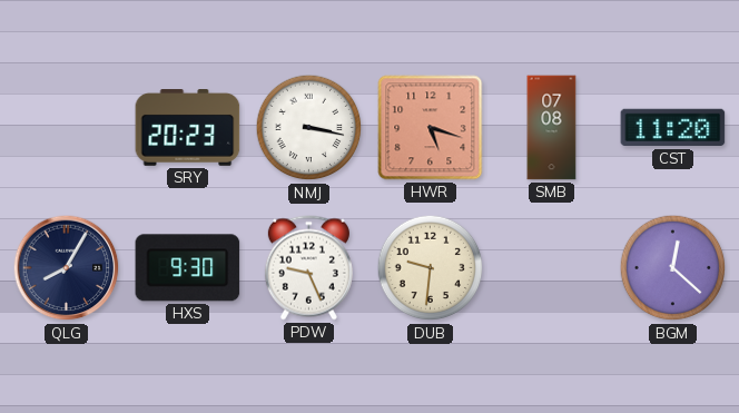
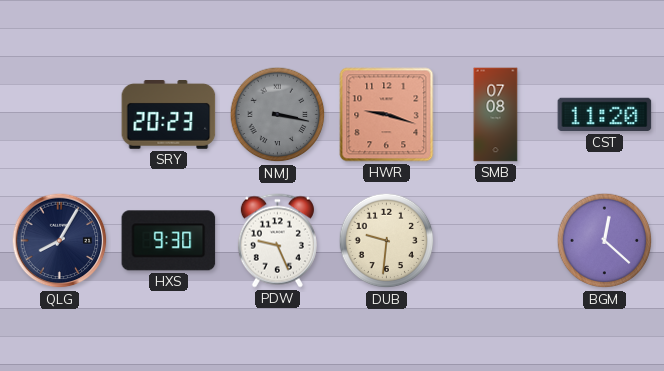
NMJ dial: white -> grey (278, 115)
HWR: 5:18 -> 9:18 (387, 115)
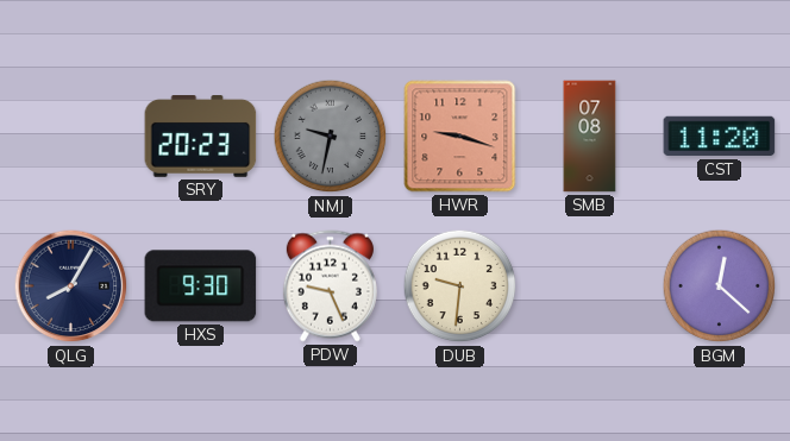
NMJ: 3:17 -> 9:32 (331, 137)
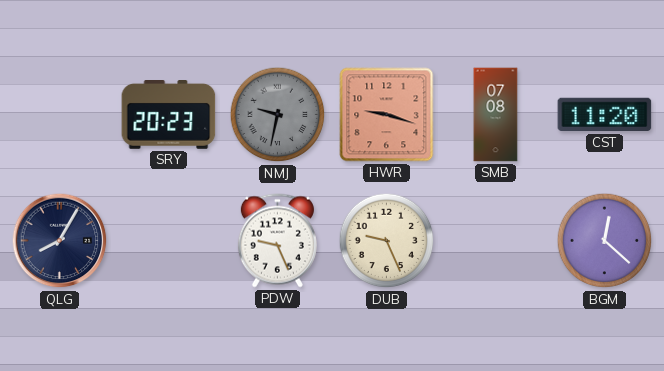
HXS: 9:30 -> none (201, 286)
DUB: 9:31 -> 9:26 (387, 241)
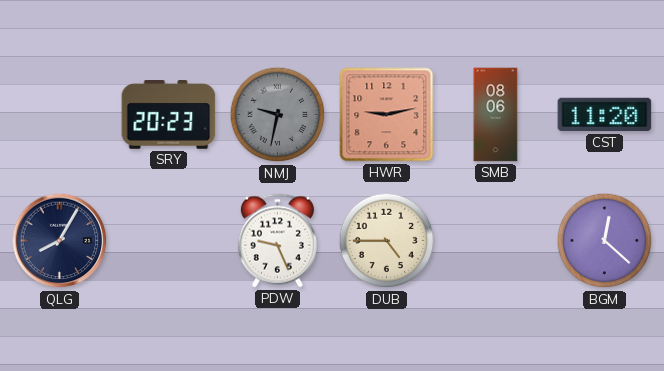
HWR: 9:18 -> 9:13 (387, 115)
SMB: 07:08 -> 08:06 (496, 115)
DUB: 9:26 -> 4:45 (387, 241)
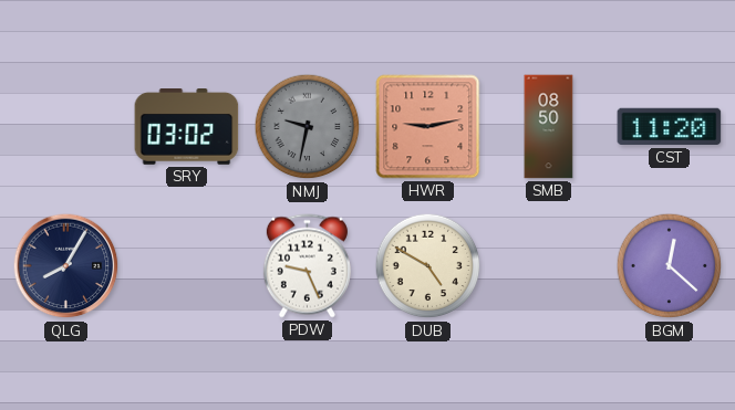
SRY: 20:23 -> 03:02 (187, 127)
SMB: 08:06 -> 08:50 (549, 127)
DUB: 4:45 -> 4:50 (428, 266)
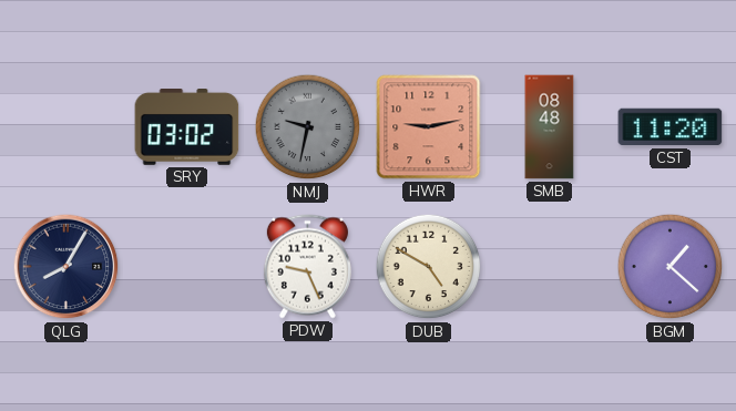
SMB: 08:50 -> 08:48 (550, 127)
BGM: 12:22 -> 1:22 (671, 267)
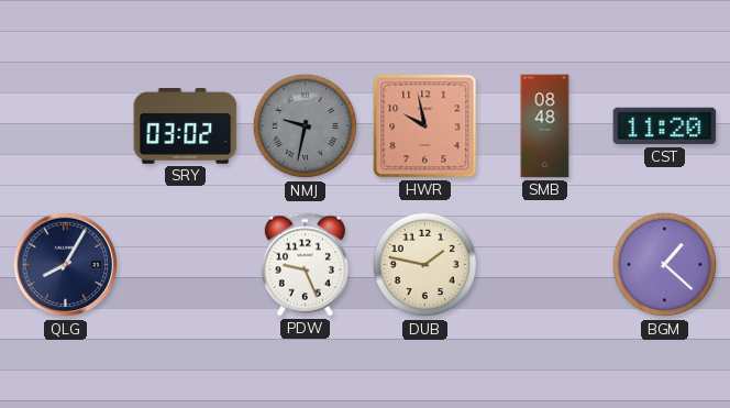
HWR: 9:13 -> 9:58 (425, 126)
DUB: 4:50 -> 1:47 (425, 265)
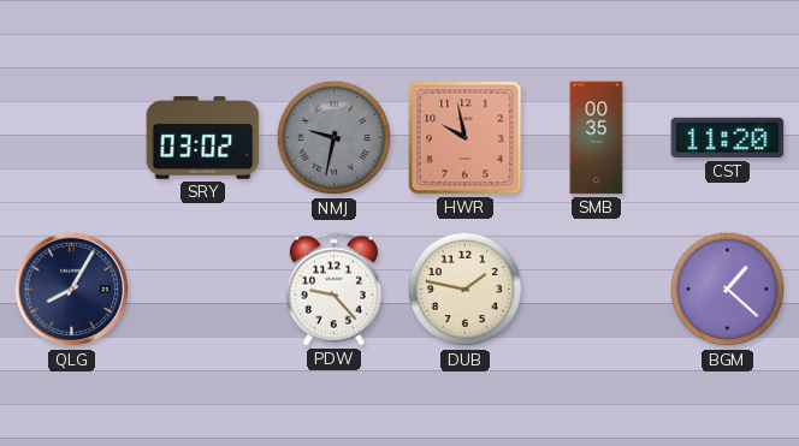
SMB: 08:48 -> 00:35 (597, 138)
PDW: 9:26 -> 9:23 (333, 290)
